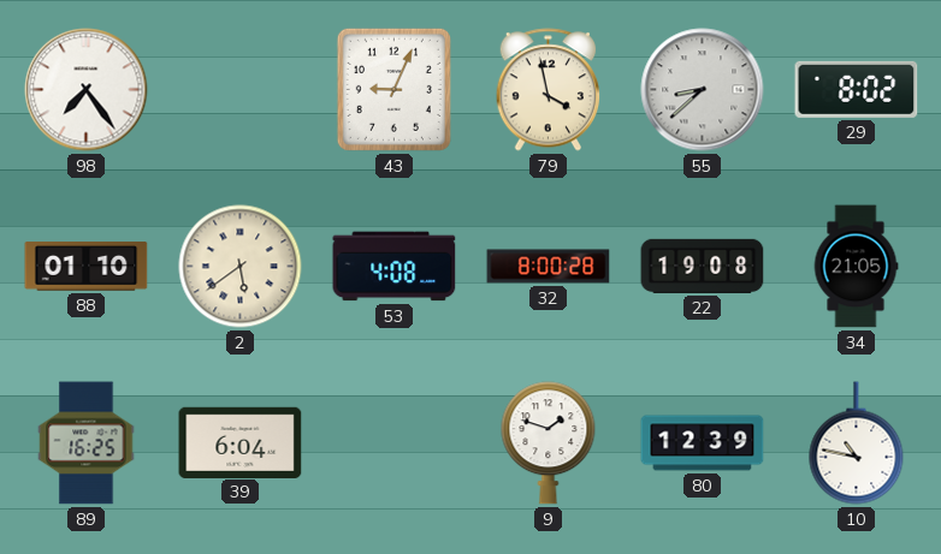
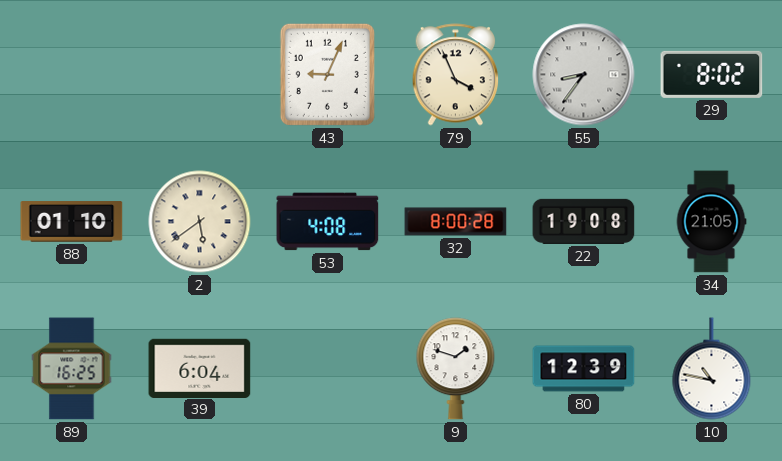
98: 7:24 -> none (87, 90)
79: 3:58 -> 3:56 (456, 75)
55: 8:38 -> 8:36 (584, 75)
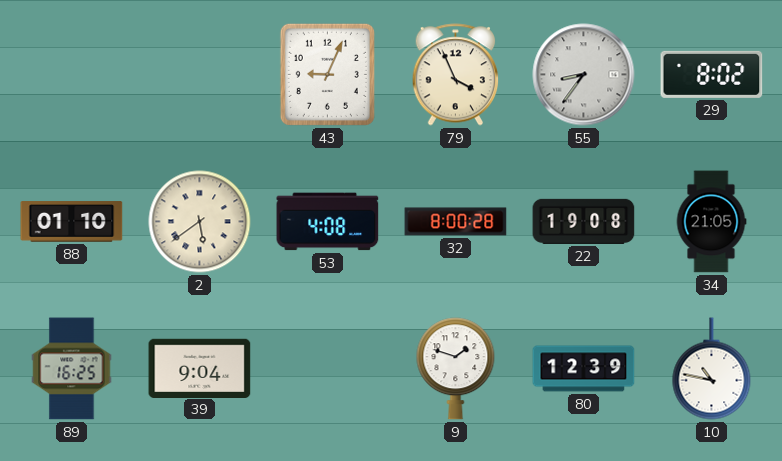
39: 6:04 -> 9:04 (200, 368)
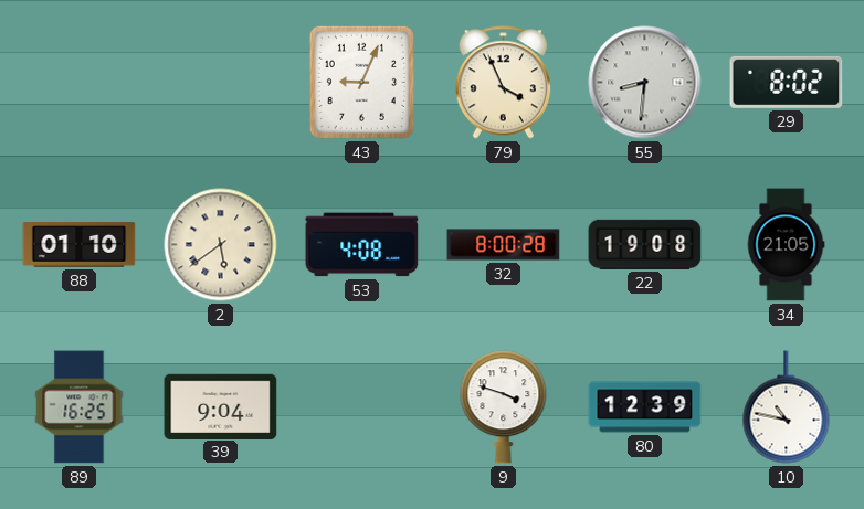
55: 8:36 -> 8:31 (645, 83)
9: 1:48 -> 3:48 (504, 407)
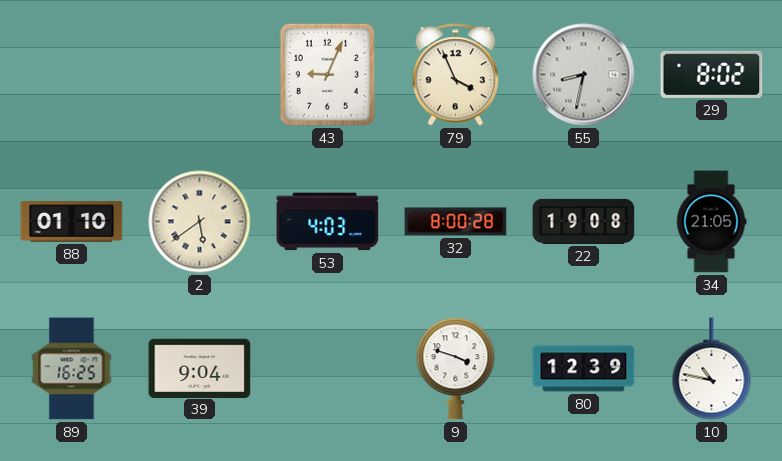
55: 8:31 -> 8:32 (584, 75)
53: 4:08 -> 4:03 (328, 222)
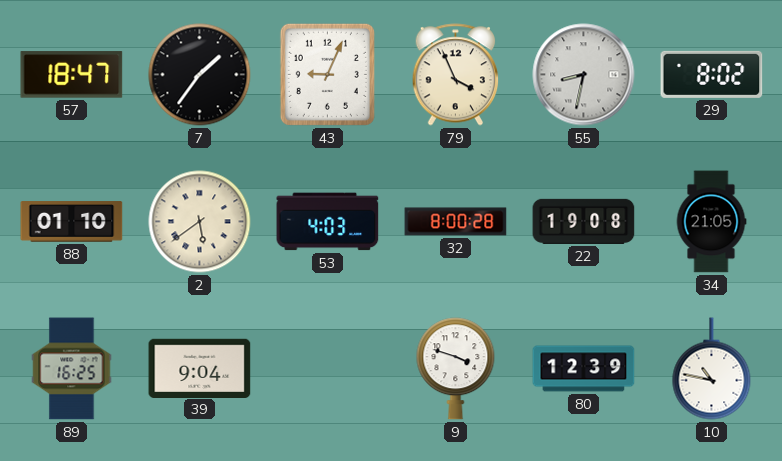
57: none -> 18:47 (72, 75)
7: none -> 1:36 (200, 75)
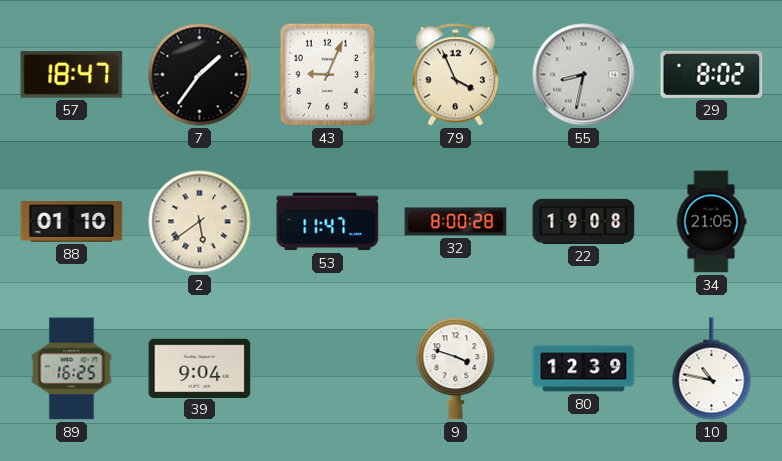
53: 4:03 -> 11:47 (328, 222)
